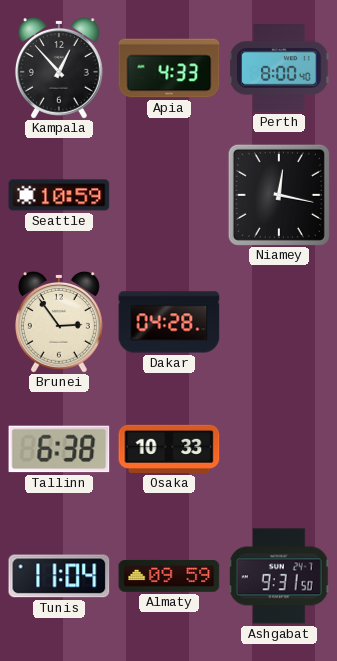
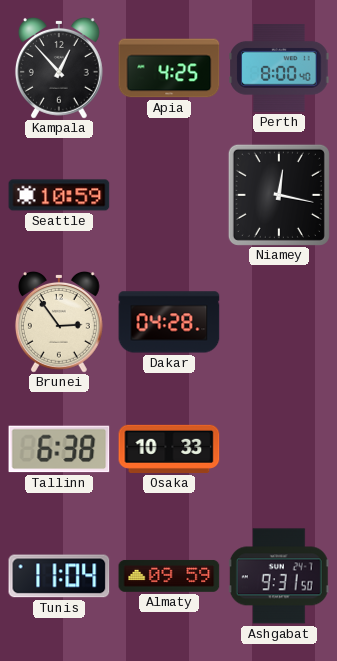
Apia: 4:33 -> 4:25 (169, 68)
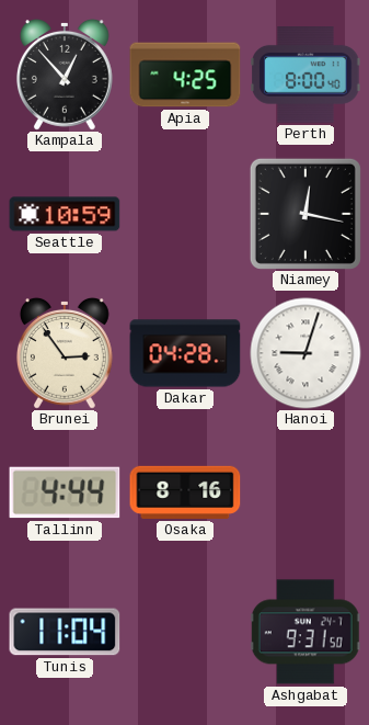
Hanoi: none -> 9:03 (305, 353)
Tallinn: 6:38 -> 4:44 (65, 492)
Osaka: 10:33 -> 8:16 (185, 492)
Almaty: 09:59 -> none (169, 576)
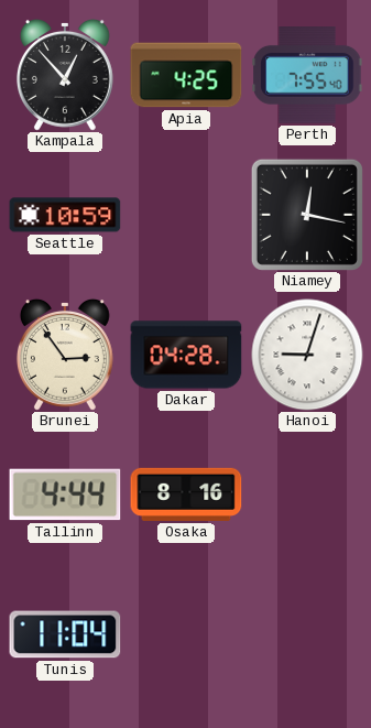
Perth: 8:00 -> 7:55 (307, 76)
Ashgabat: 9:31 -> none (305, 632)
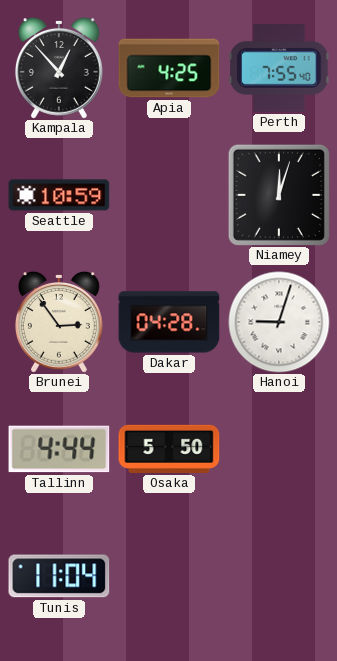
Niamey: 12:17 -> 12:03 (279, 195)
Osaka: 8:16 -> 5:50 (169, 449)
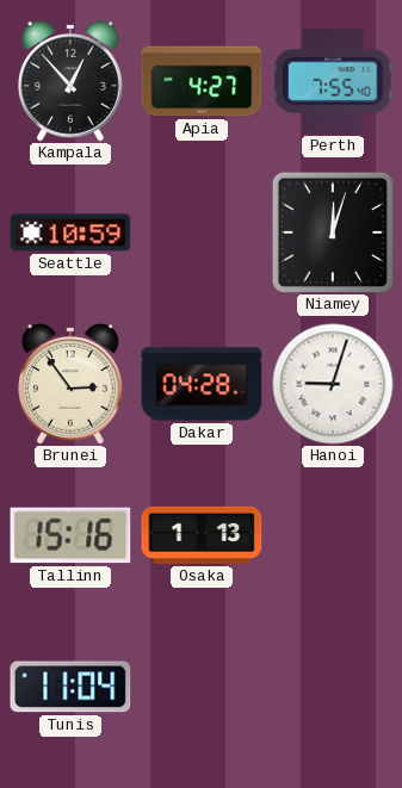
Apia: 4:25 -> 4:27 (202, 81)
Tallinn: 4:44 -> 15:16 (70, 535)
Osaka: 5:50 -> 1:13 (202, 535)
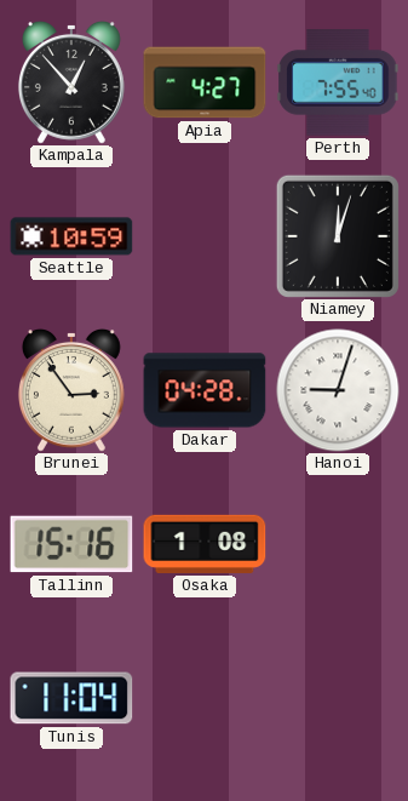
Osaka: 1:13 -> 1:08 (205, 544)
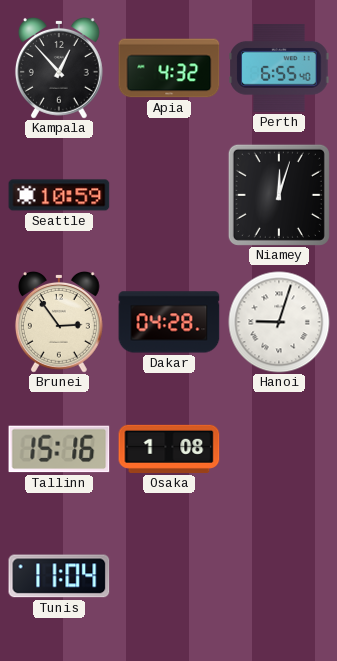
Apia: 4:27 -> 4:32 (169, 68)
Perth: 7:55 -> 6:55 (279, 69)
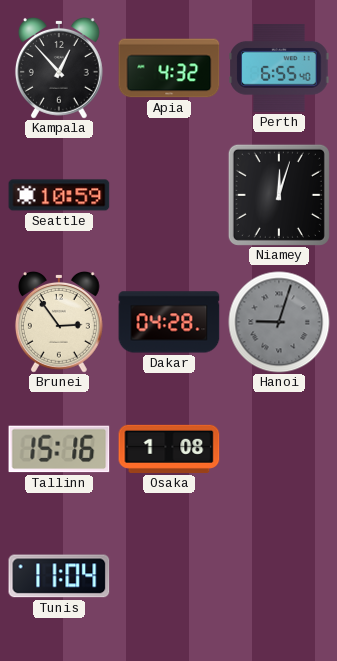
Hanoi dial: white -> grey (279, 322)
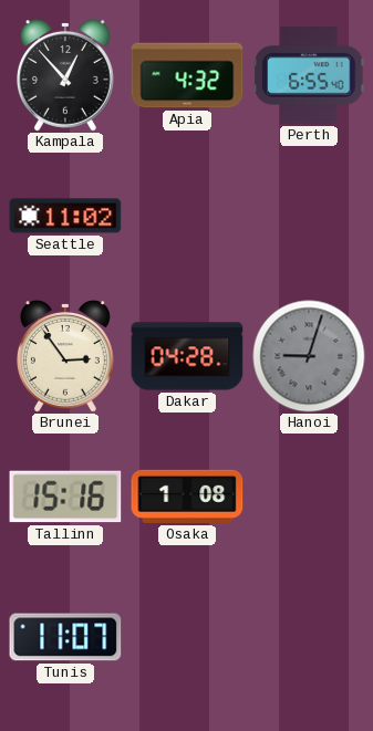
Seattle: 10:59 -> 11:02 (65, 216)
Niamey: 12:03 -> none (279, 195)
Tunis: 11:04 -> 11:07 (65, 637)
